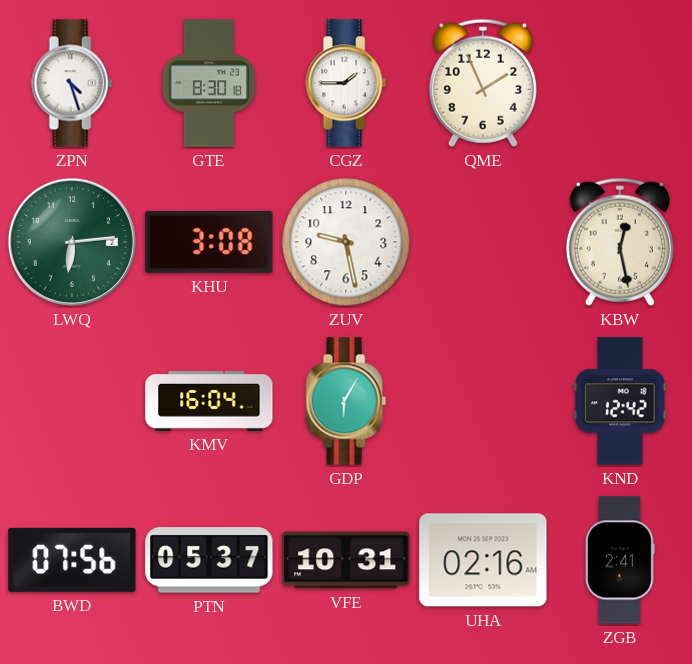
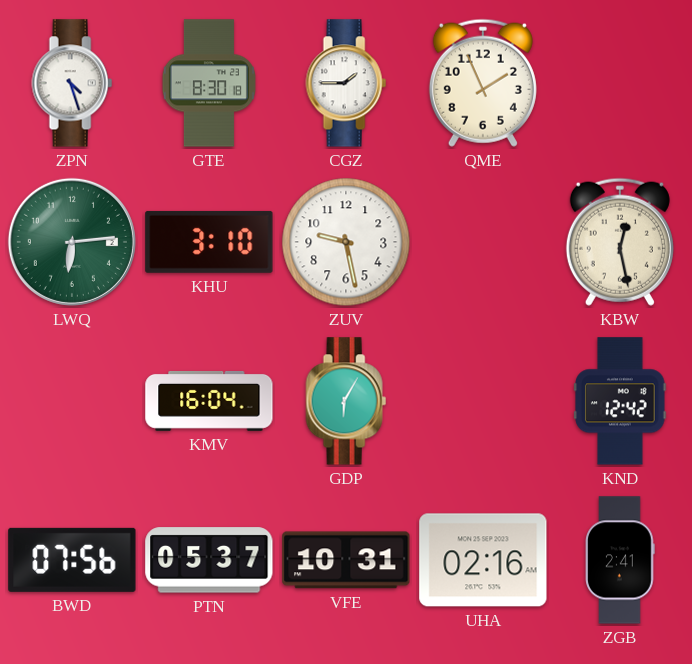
KHU: 3:08 -> 3:10 (209, 242)
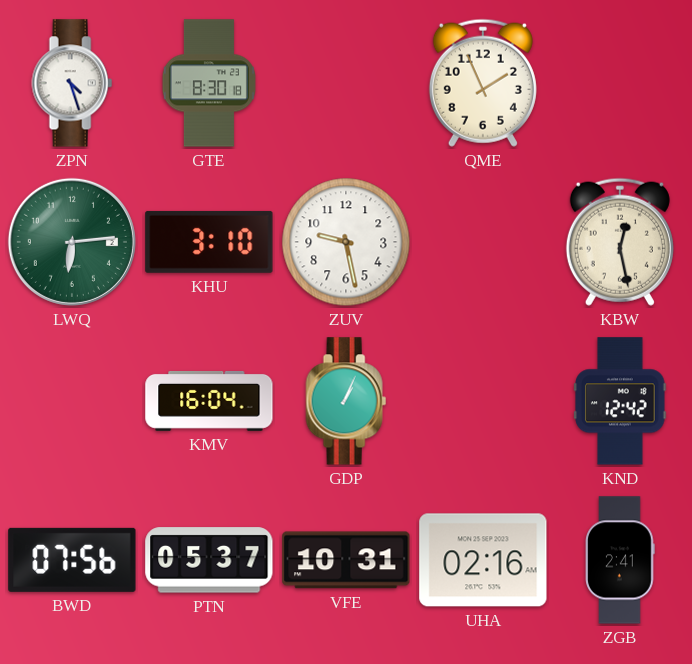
CGZ: 1:45 -> none (346, 83)
GDP: 6:05 -> 1:04 (346, 401)
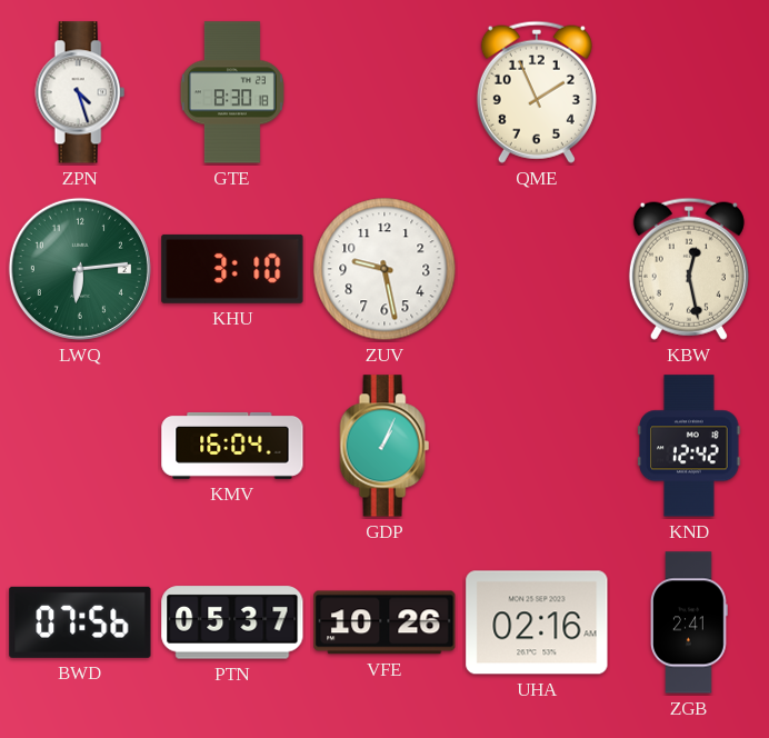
VFE: 10:31 -> 10:26 (384, 622)
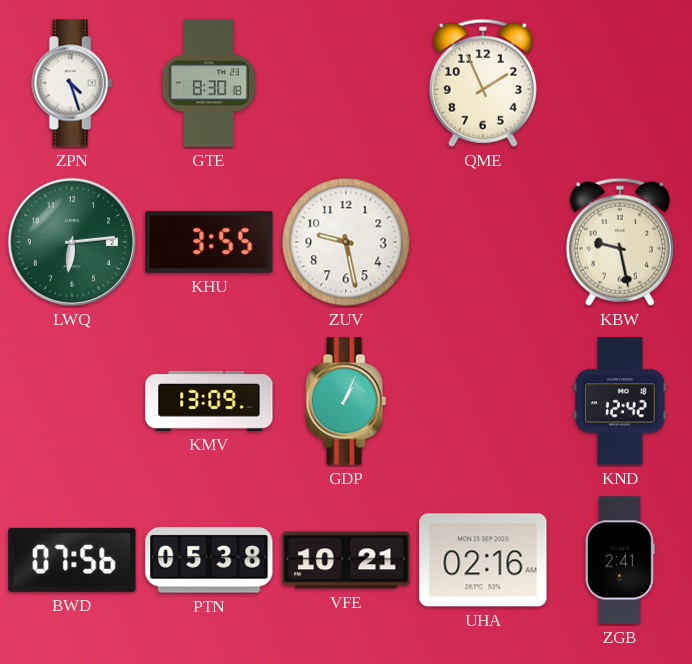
KHU: 3:10 -> 3:55 (209, 242)
KBW: 12:28 -> 9:28 (620, 242)
KMV: 16:04 -> 13:09 (209, 401)
PTN: 05:37 -> 05:38 (209, 560)
VFE: 10:26 -> 10:21 (346, 560)
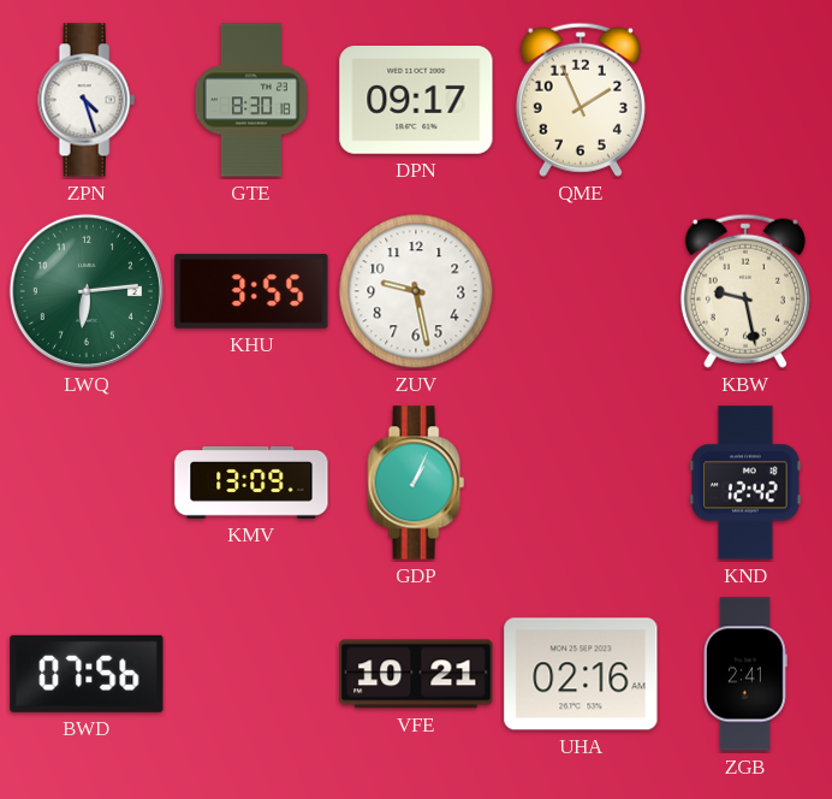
DPN: none -> 09:17 (416, 101)
PTN: 05:38 -> none (209, 560)
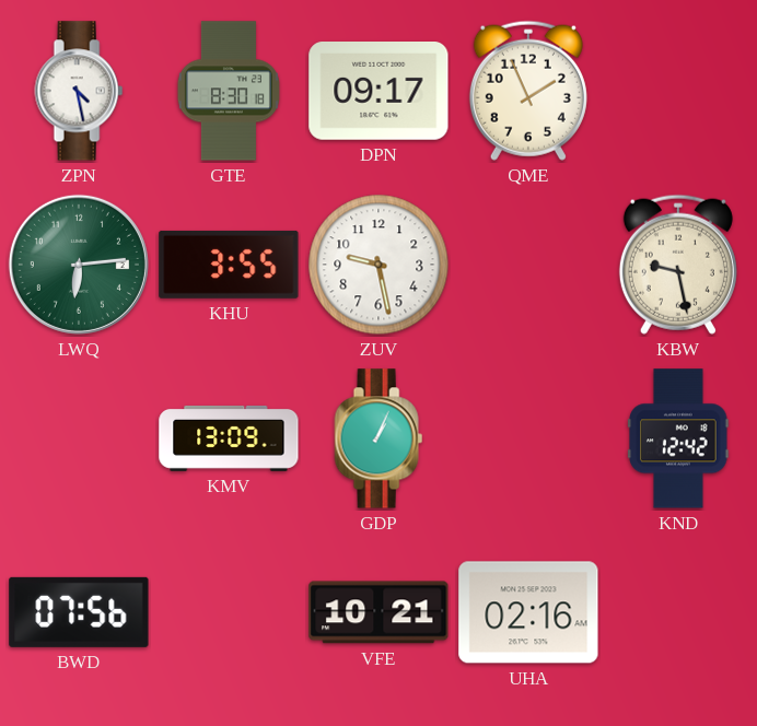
ZPN: 4:27 -> 4:28 (79, 91)
ZGB: 2:41 -> none (747, 674)
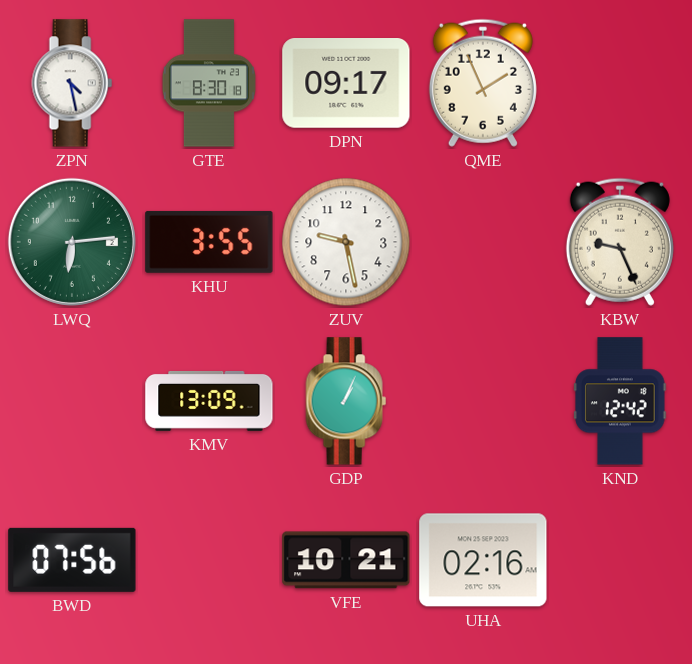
KBW: 9:28 -> 9:26 (620, 242)
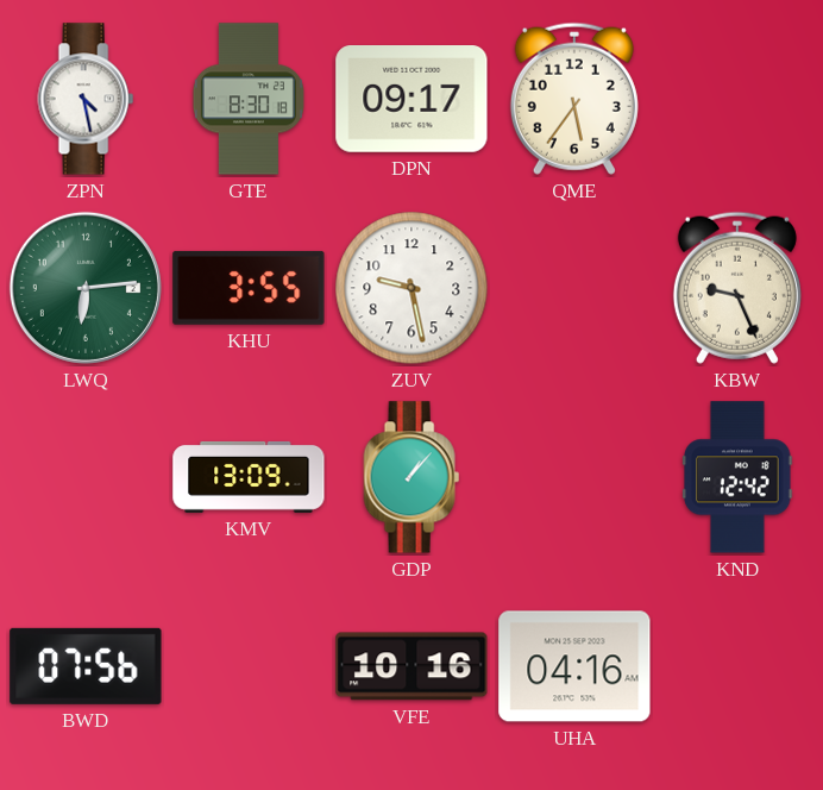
QME: 1:56 -> 5:36 (574, 99)
GDP: 1:04 -> 1:07 (411, 477)
VFE: 10:21 -> 10:16 (411, 666)
UHA: 02:16 -> 04:16 (574, 666)
